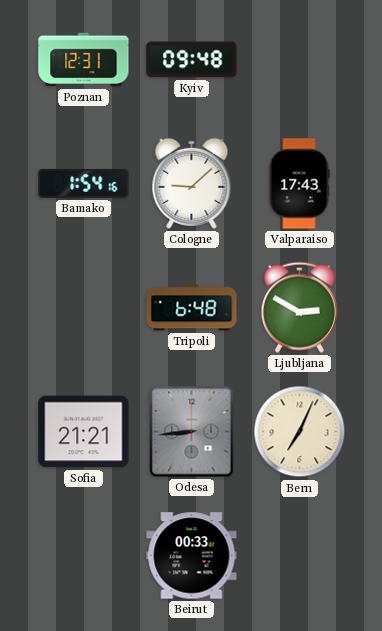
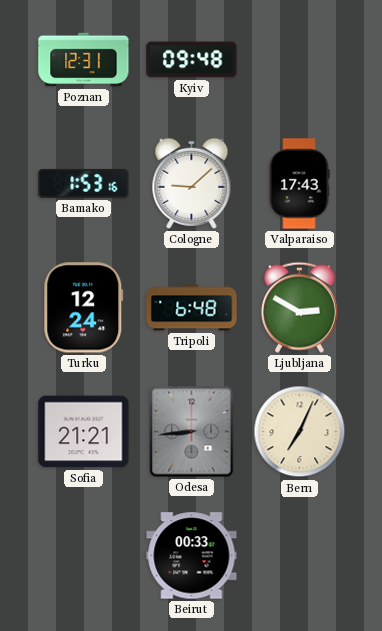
Bamako: 1:54 -> 1:53 (84, 183)
Turku: none -> 12:24 (84, 308)
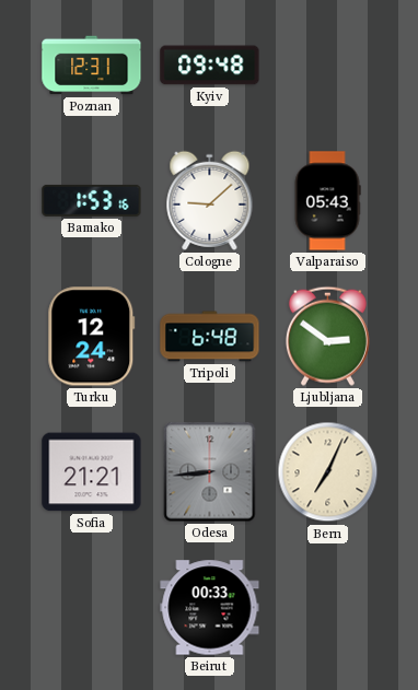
Valparaiso: 17:43 -> 05:43 (327, 201)
Ljubljana: 2:50 -> 2:51 (327, 336)
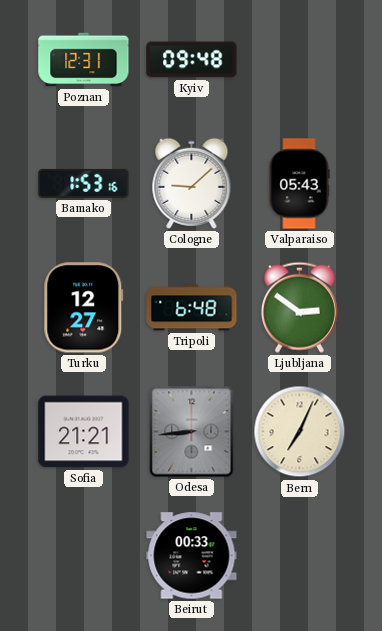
Turku: 12:24 -> 12:27 (84, 308)
